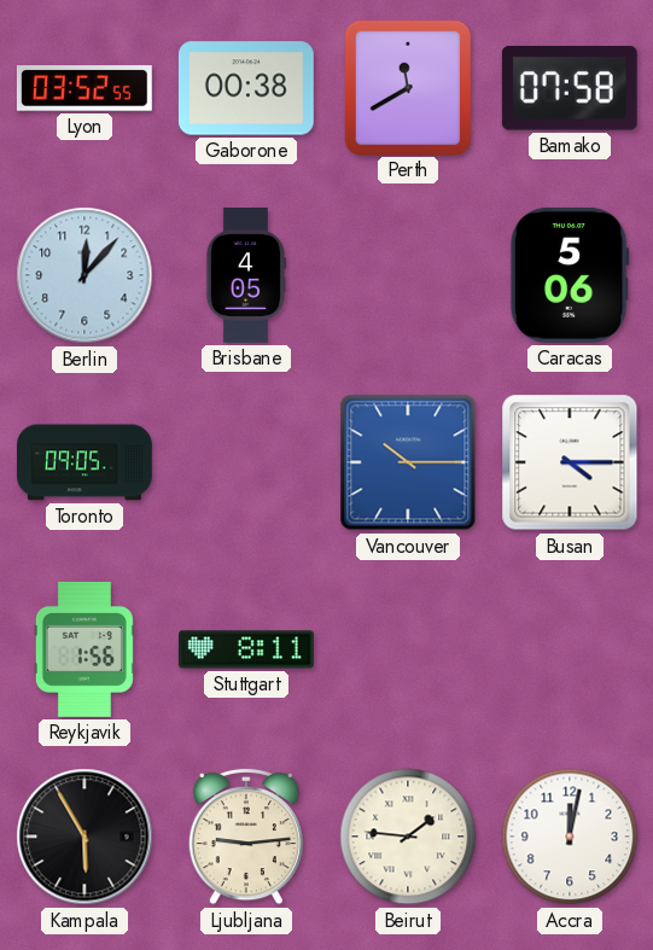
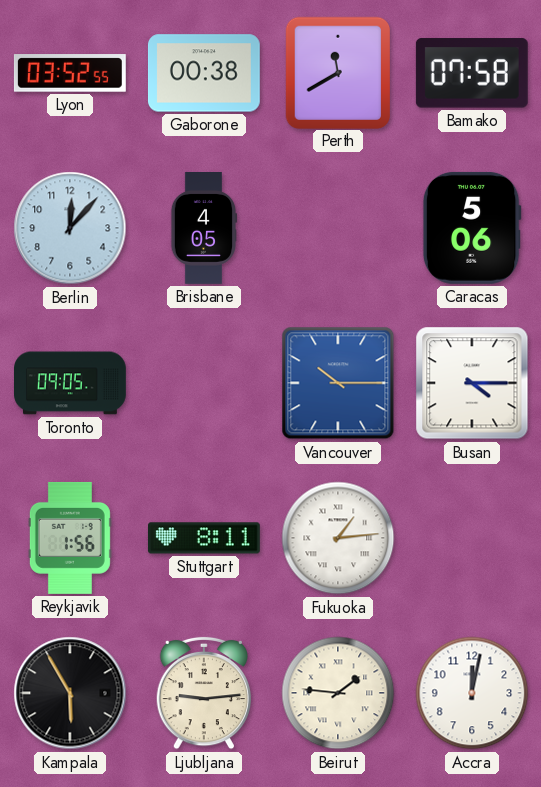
Fukuoka: none -> 1:14 (338, 538)
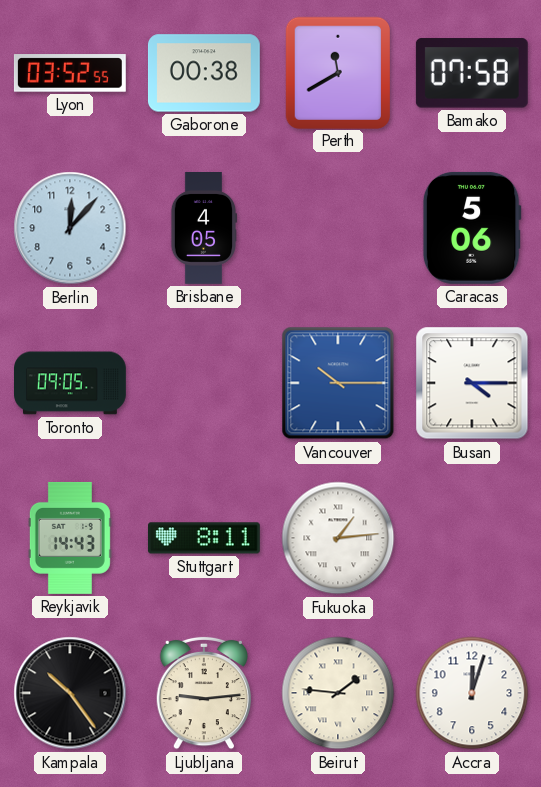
Reykjavik: 1:56 -> 14:43 (70, 538)
Kampala: 5:55 -> 10:24 (70, 693)
Accra: 12:02 -> 12:03 (472, 693)
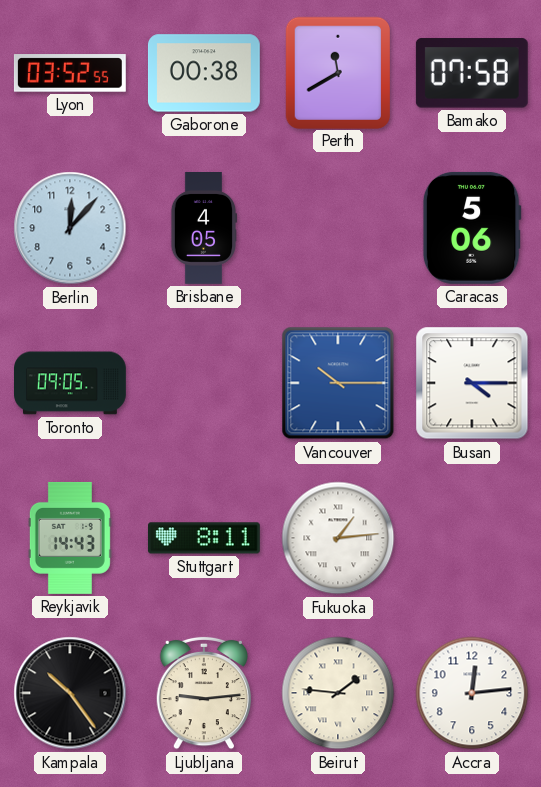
Accra: 12:03 -> 12:14 (472, 693)
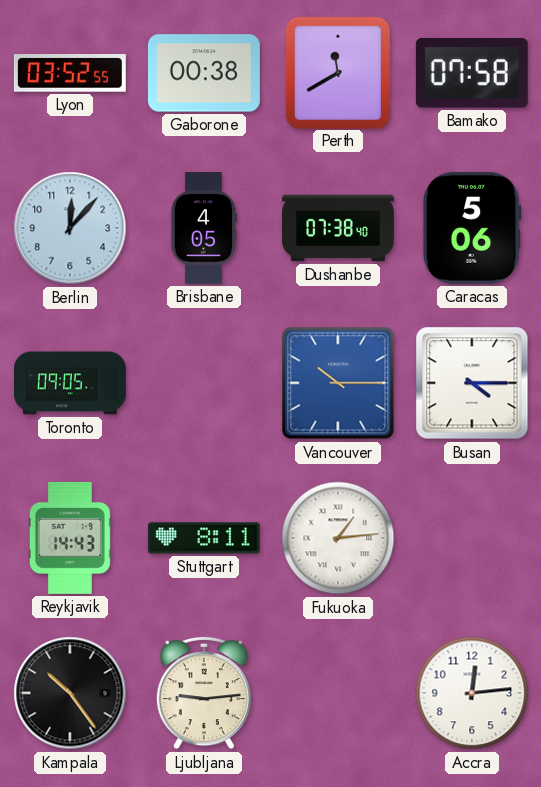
Dushanbe: none -> 07:38 (339, 228)
Beirut: 1:46 -> none (338, 693)
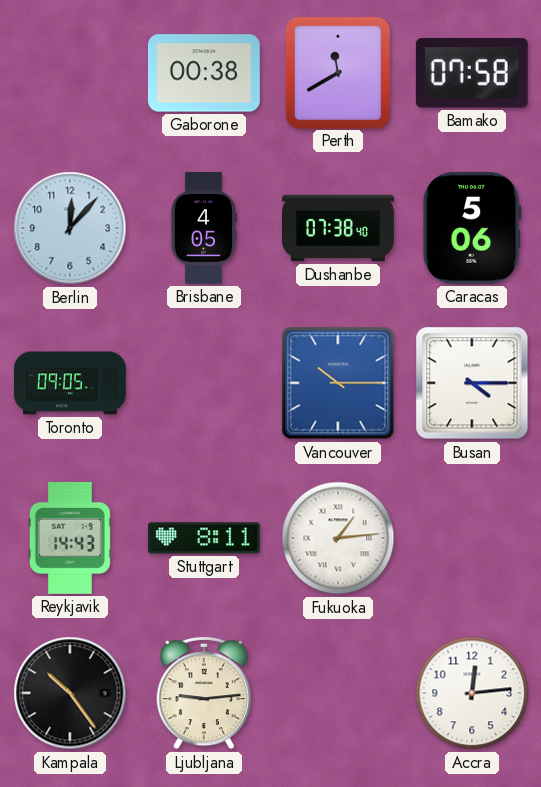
Lyon: 03:52 -> none (70, 73)
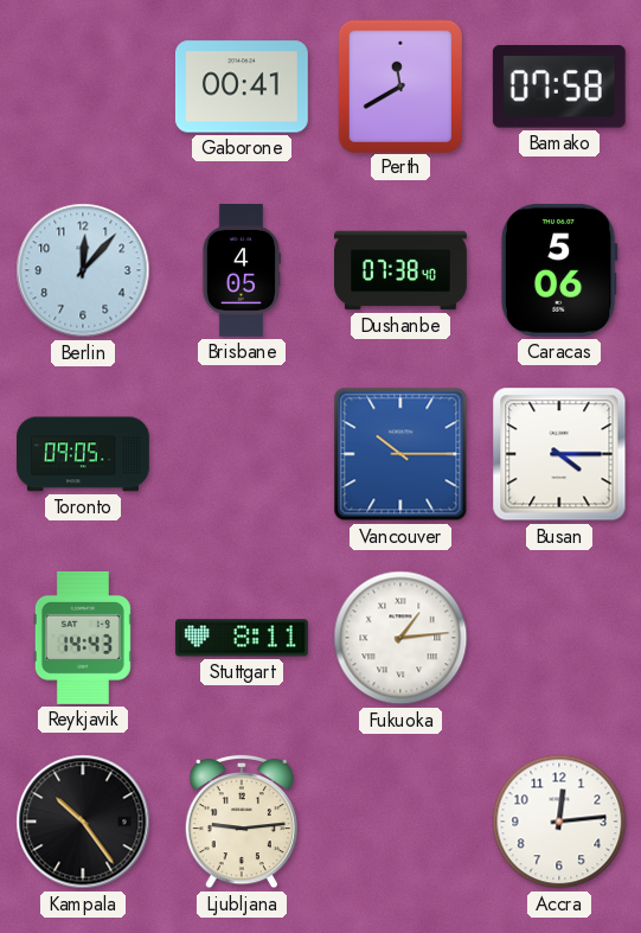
Gaborone: 00:38 -> 00:41 (242, 87)
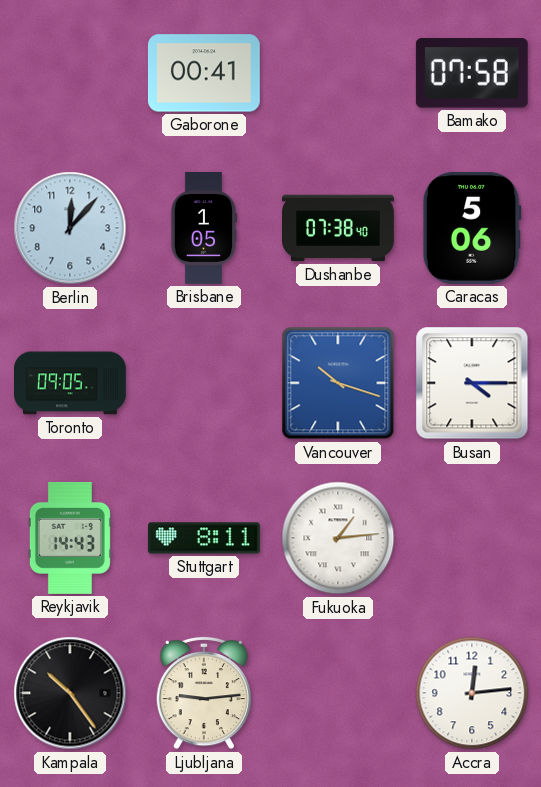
Perth: 11:40 -> none (399, 85)
Brisbane: 4:05 -> 1:05 (204, 229)
Vancouver: 10:15 -> 10:18 (338, 383)
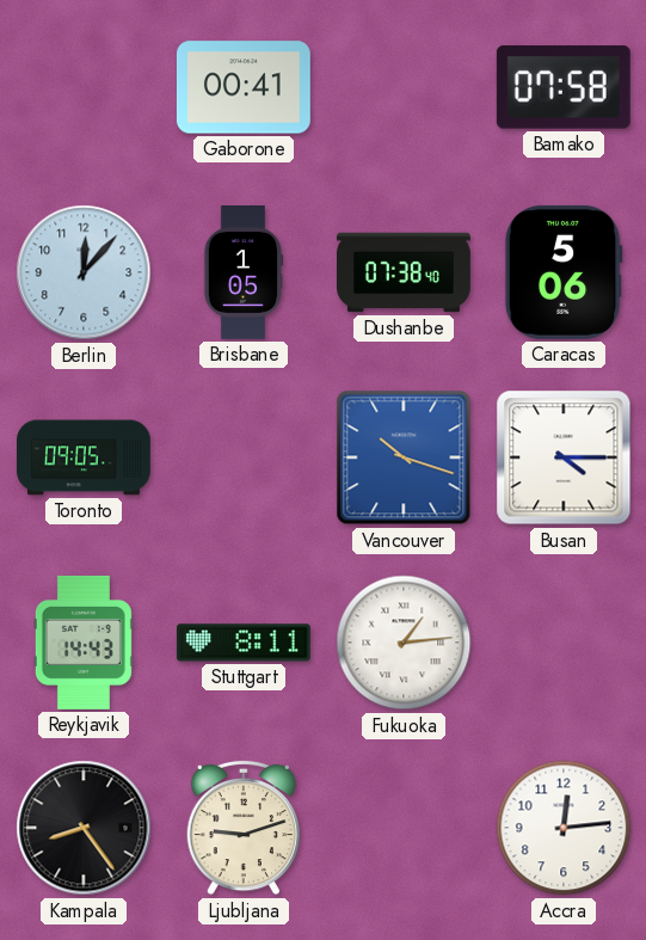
Kampala: 10:24 -> 8:24 (84, 828)
Ljubljana: 9:14 -> 9:12 (242, 828)
